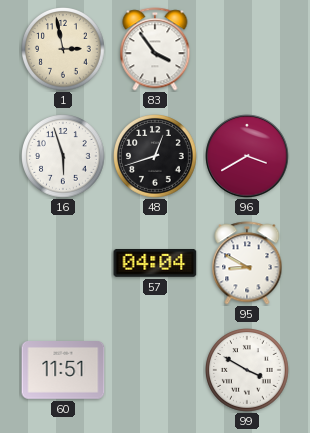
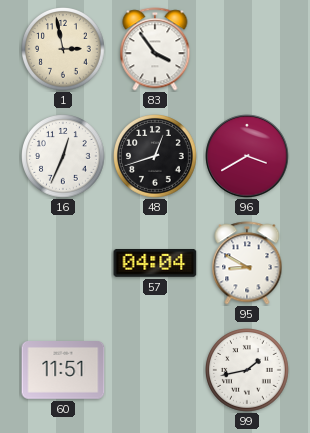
16: 5:57 -> 12:34 (64, 157)
99: 3:50 -> 1:43 (248, 371)
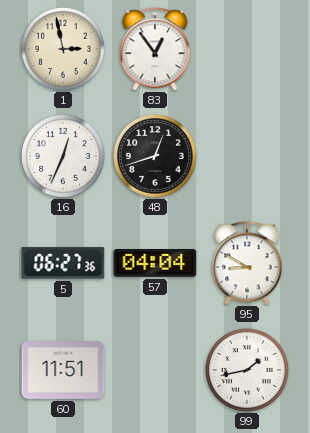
83: 3:54 -> 12:54 (155, 49)
96: 3:40 -> none (247, 156)
5: none -> 06:27 (63, 263)
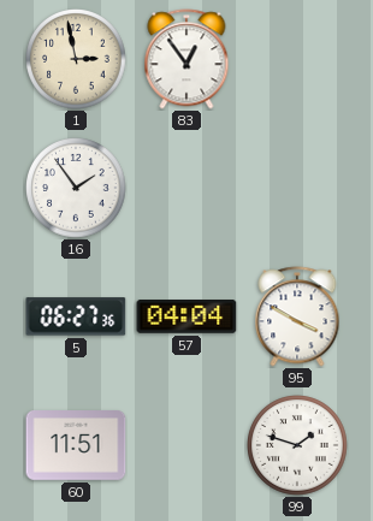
16: 12:34 -> 1:54 (77, 189)
48: 12:42 -> none (156, 157)
95: 8:50 -> 3:50 (297, 316)
99: 1:43 -> 1:48 (298, 446)
